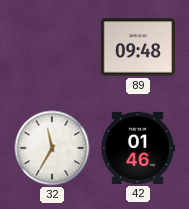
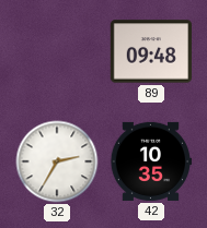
32: 11:35 -> 2:35 (57, 161)
42: 01:46 -> 10:35 (150, 161)
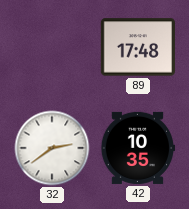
89: 09:48 -> 17:48 (137, 47)
32: 2:35 -> 2:39 (52, 148)
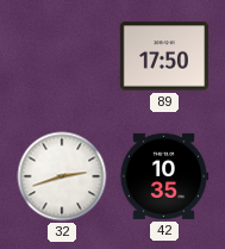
89: 17:48 -> 17:50 (163, 56)
32: 2:39 -> 2:42 (62, 176)
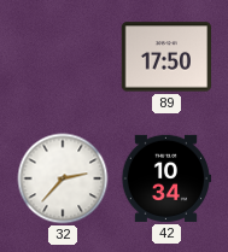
32: 2:42 -> 2:37 (63, 178)
42: 10:35 -> 10:34 (165, 178)
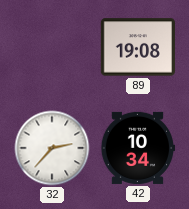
89: 17:50 -> 19:08 (137, 47)
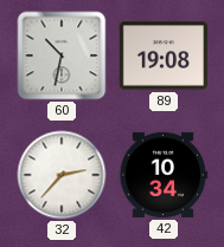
60: none -> 10:32 (62, 56)
